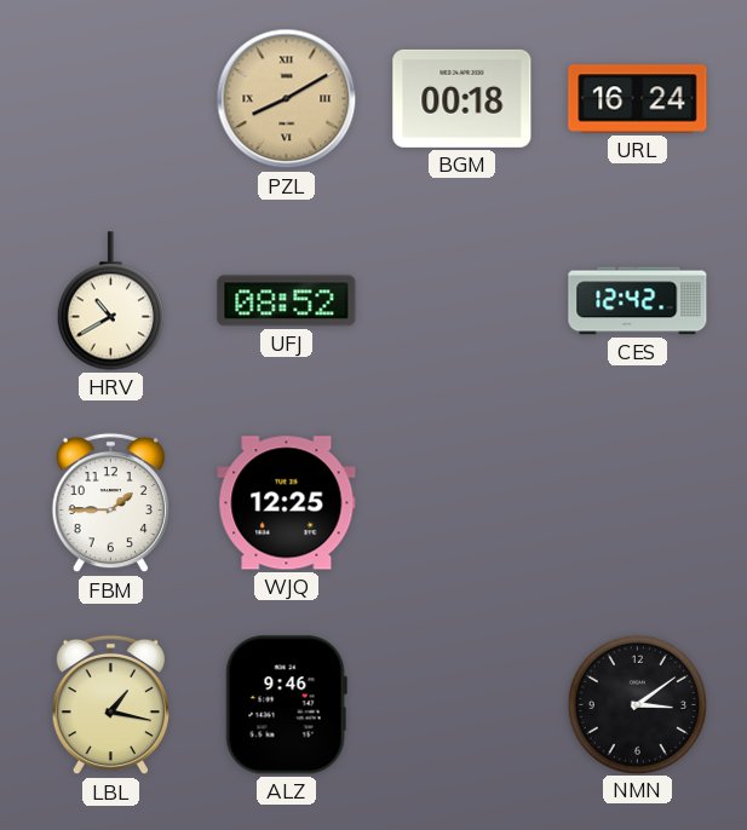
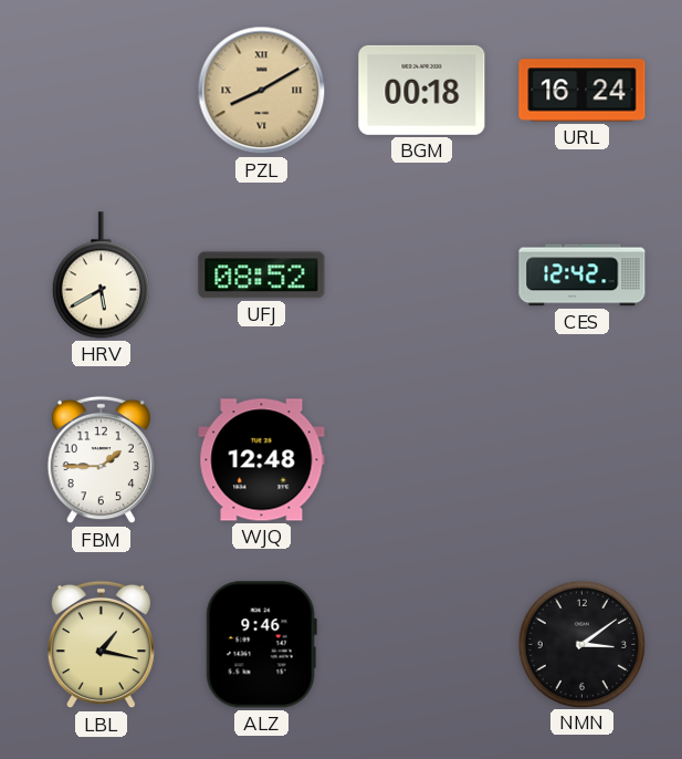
HRV: 10:40 -> 5:40 (101, 275)
WJQ: 12:25 -> 12:48 (262, 460)
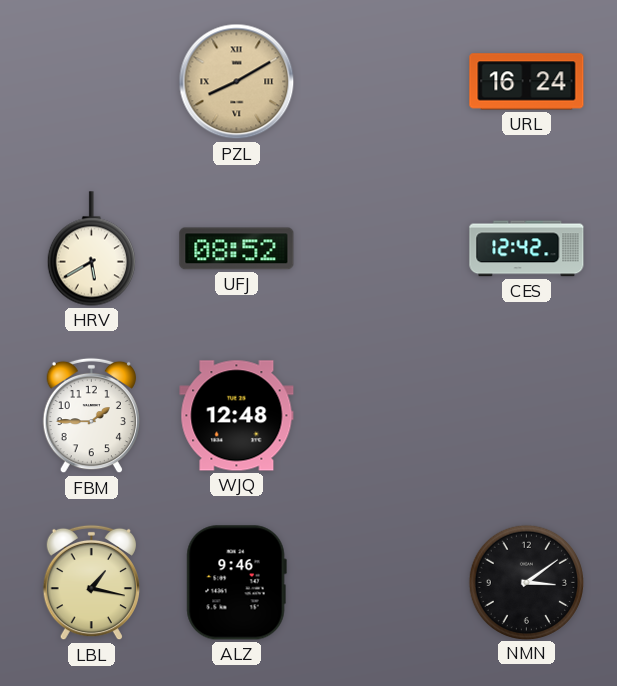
BGM: 00:18 -> none (422, 90)
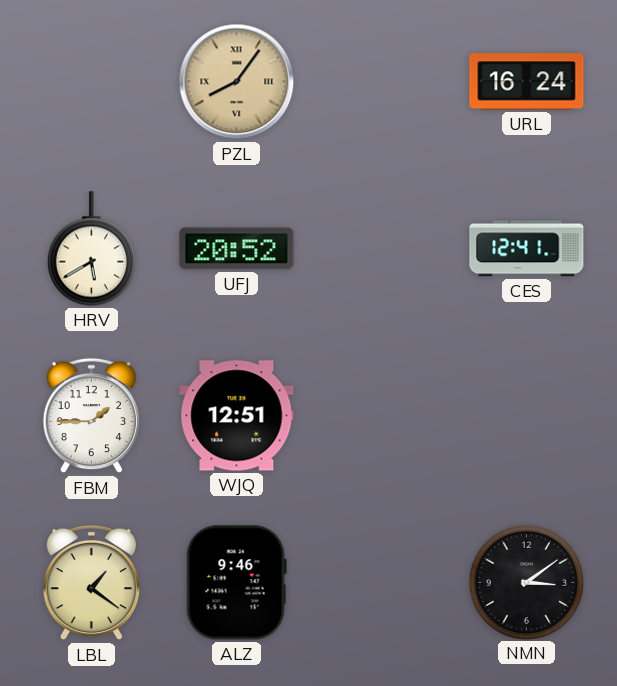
PZL: 8:10 -> 8:06 (237, 82)
UFJ: 08:52 -> 20:52 (237, 249)
CES: 12:42 -> 12:41 (527, 249)
WJQ: 12:48 -> 12:51 (237, 416)
LBL: 1:17 -> 1:21 (91, 583)
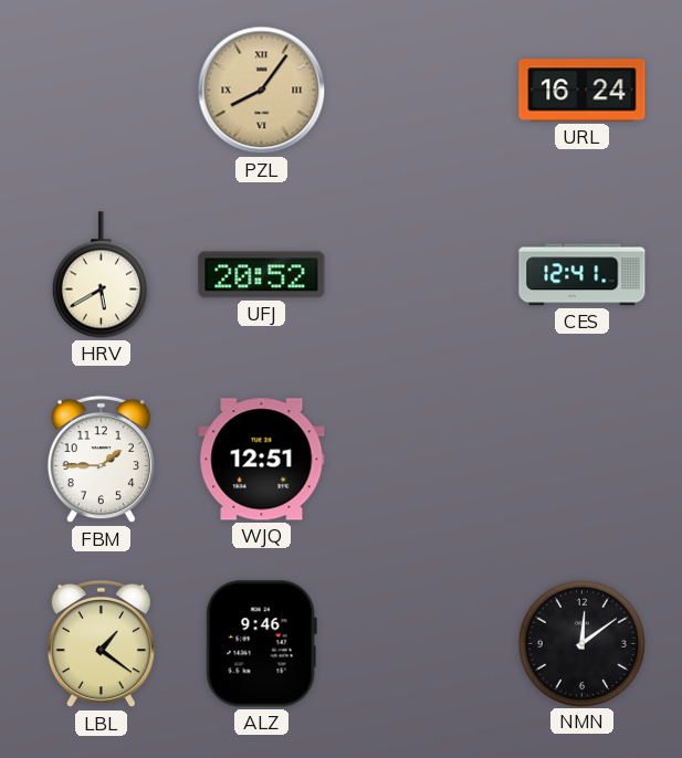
NMN: 3:09 -> 12:09 (581, 643)
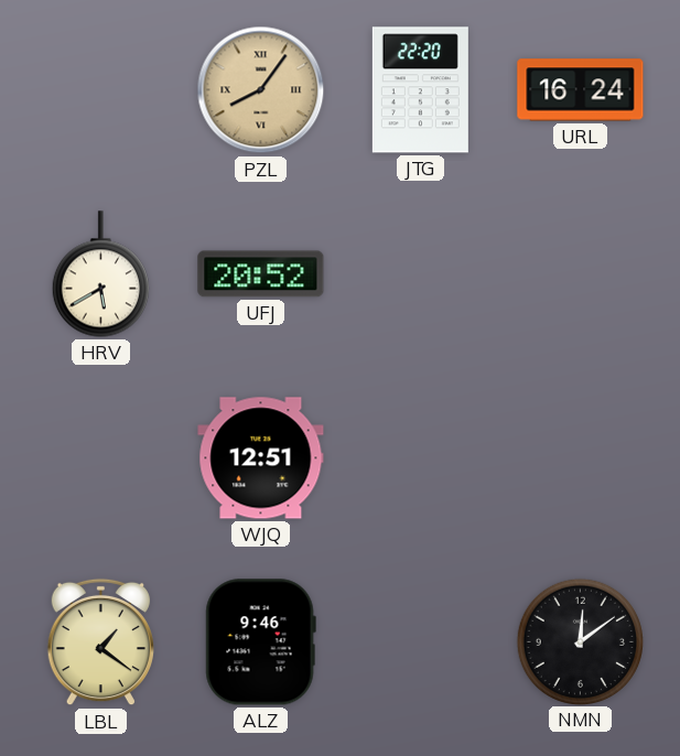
JTG: none -> 22:20 (420, 90)
CES: 12:41 -> none (583, 275)
FBM: 1:45 -> none (101, 460)
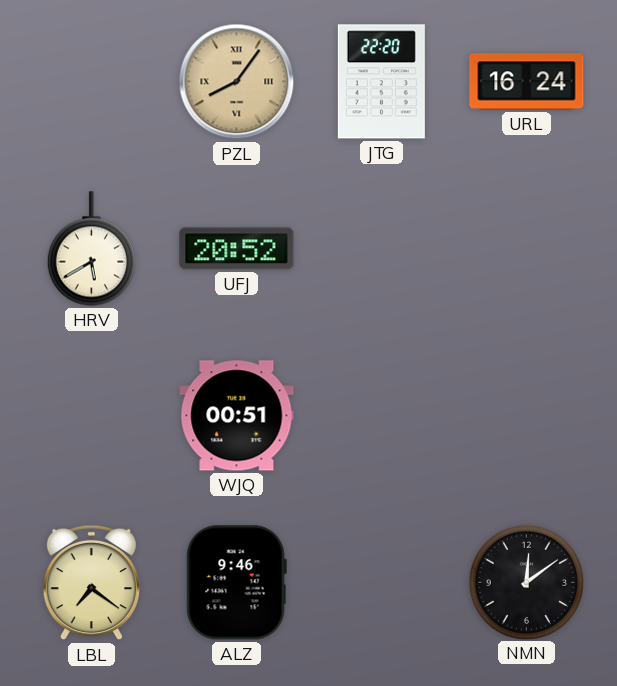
WJQ: 12:51 -> 00:51 (237, 416)
LBL: 1:21 -> 7:21 (91, 583)
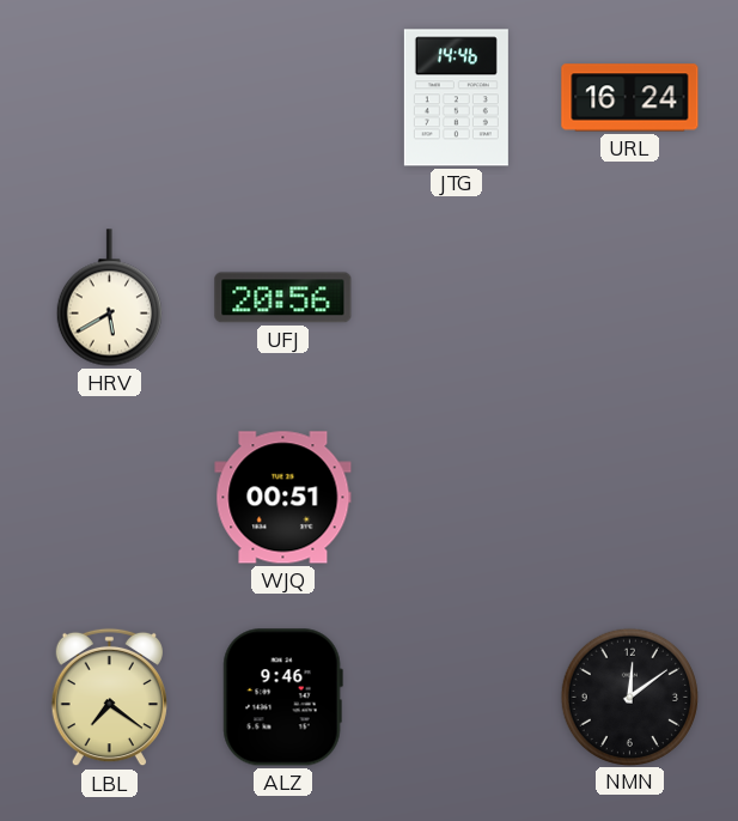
PZL: 8:06 -> none (237, 82)
JTG: 22:20 -> 14:46 (456, 98)
UFJ: 20:52 -> 20:56 (283, 298)
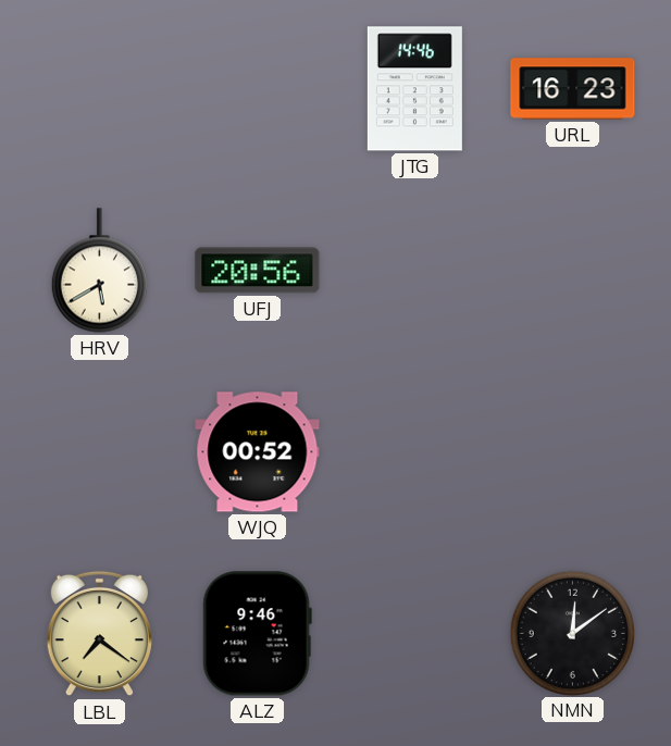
URL: 16:24 -> 16:23 (573, 89)
WJQ: 00:51 -> 00:52 (258, 452)
